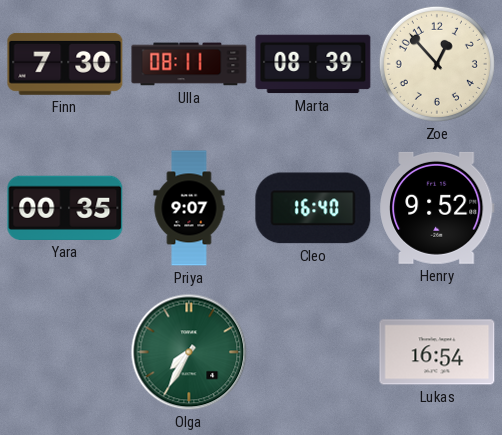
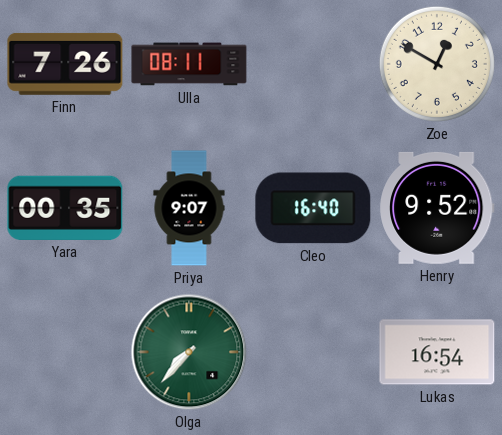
Finn: 7:30 -> 7:26 (65, 64)
Marta: 08:39 -> none (313, 64)
Zoe: 12:53 -> 12:50 (437, 64)
Olga: 7:35 -> 7:37 (189, 352)
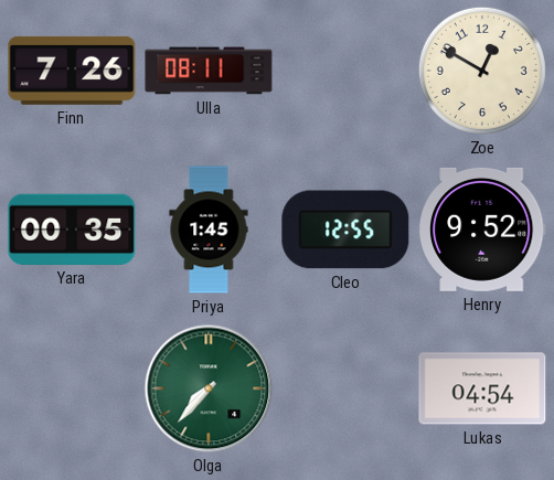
Priya: 9:07 -> 1:45 (209, 230)
Cleo: 16:40 -> 12:55 (345, 230)
Lukas: 16:54 -> 04:54 (482, 388)
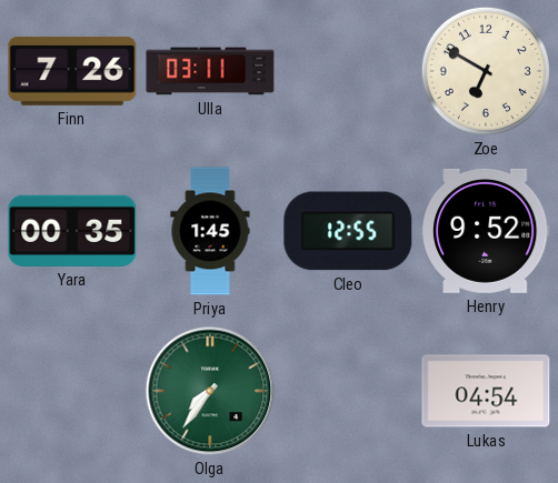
Ulla: 08:11 -> 03:11 (210, 71)
Zoe: 12:50 -> 6:50 (486, 71)
Olga: 7:37 -> 7:36 (210, 391)
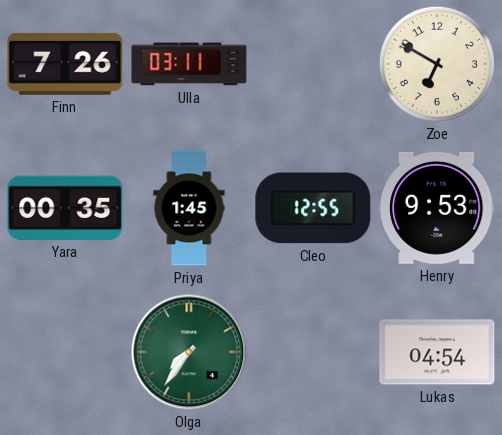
Henry: 9:52 -> 9:53 (438, 208)
